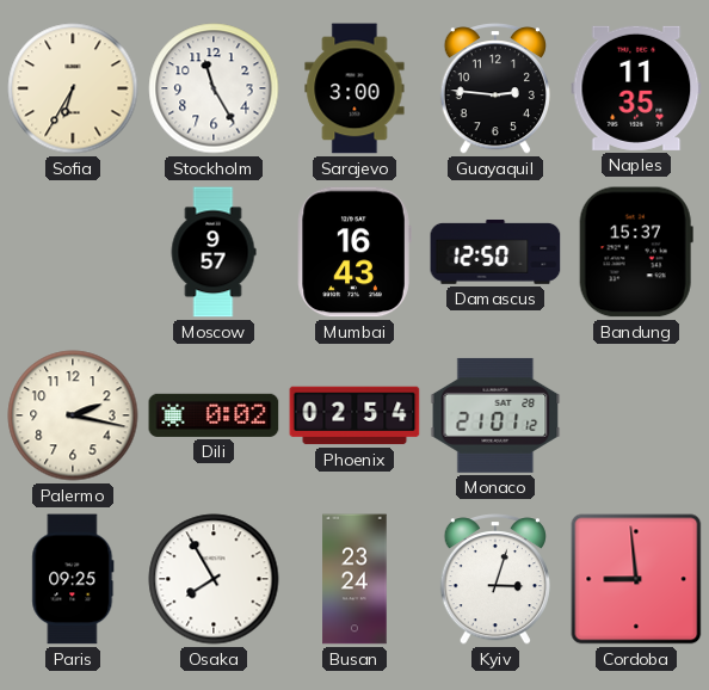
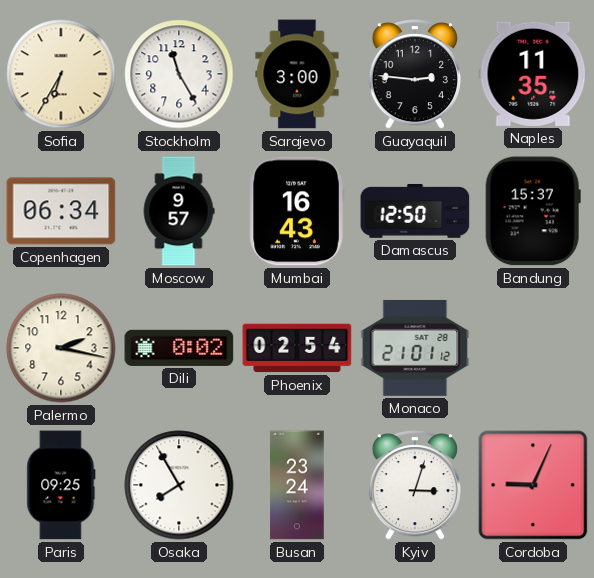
Copenhagen: none -> 06:34 (61, 211)
Cordoba: 8:59 -> 9:04 (533, 485)
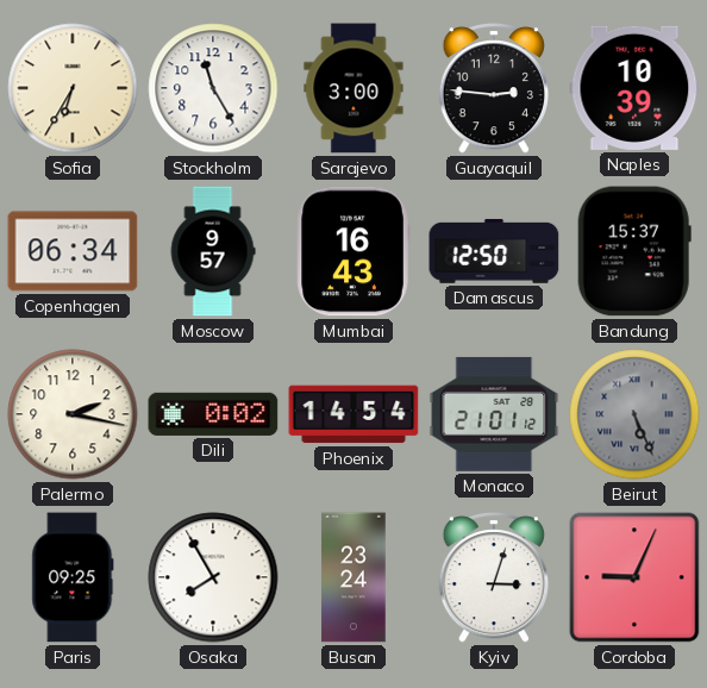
Naples: 11:35 -> 10:39 (634, 88)
Phoenix: 02:54 -> 14:54 (353, 414)
Beirut: none -> 5:26 (634, 414)
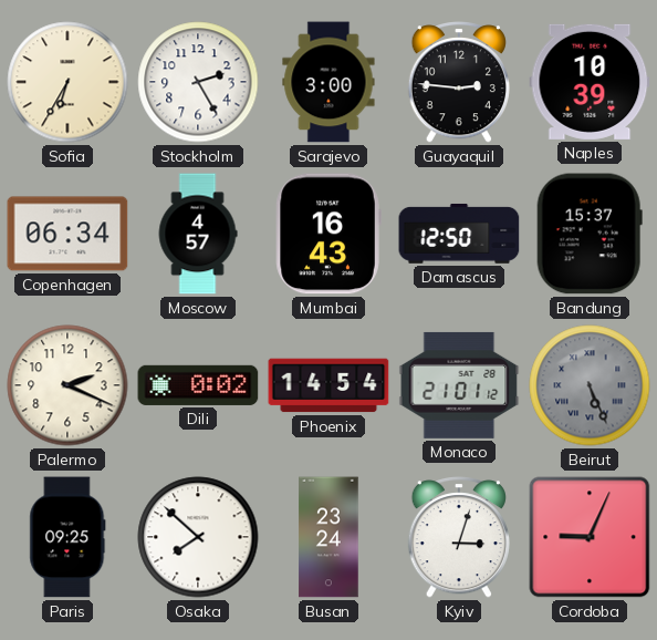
Stockholm: 11:25 -> 2:25 (198, 82)
Moscow: 9:57 -> 4:57 (198, 234)
Palermo: 2:17 -> 2:19 (67, 385)
Osaka: 7:55 -> 7:52 (198, 537)
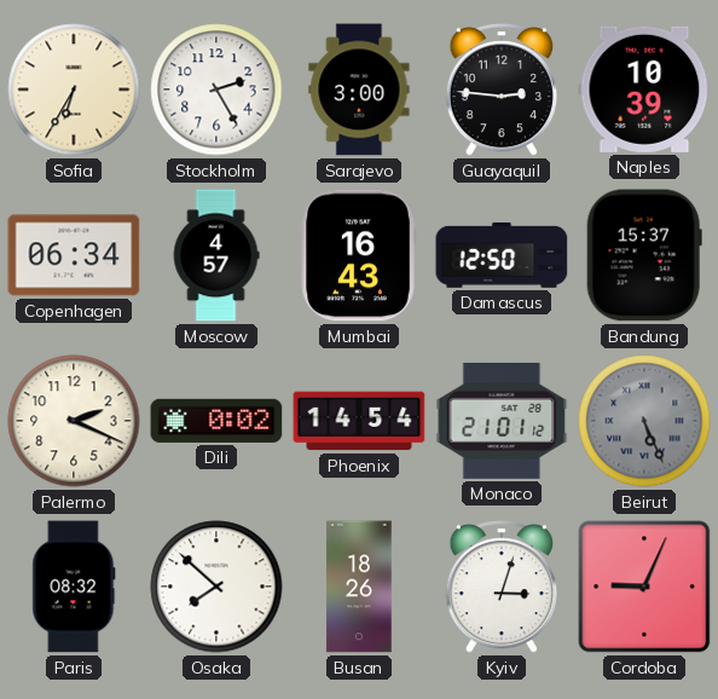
Paris: 09:25 -> 08:32 (74, 587)
Busan: 23:24 -> 18:26 (359, 587)
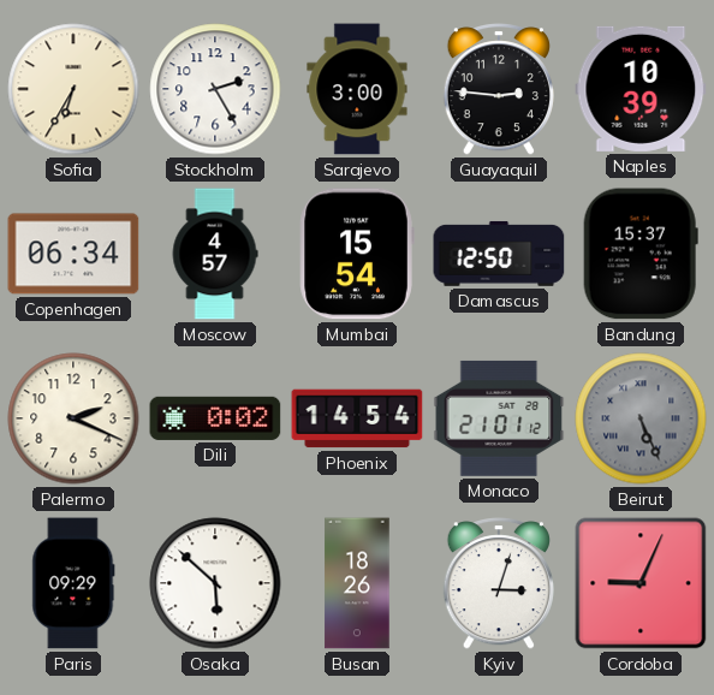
Mumbai: 16:43 -> 15:54 (357, 254)
Paris: 08:32 -> 09:29 (73, 583)
Osaka: 7:52 -> 5:52 (215, 583)
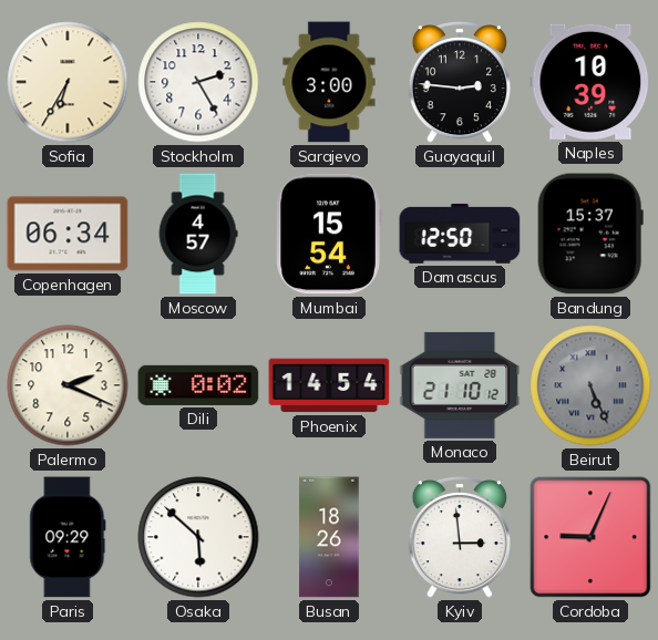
Monaco: 21:01 -> 21:10 (460, 385)
Kyiv: 3:03 -> 2:59 (460, 537)
